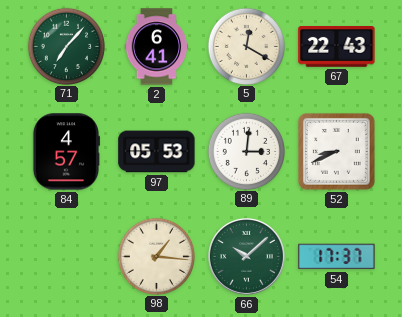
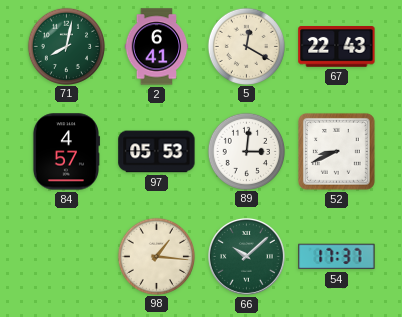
71: 7:07 -> 8:02 (66, 46)
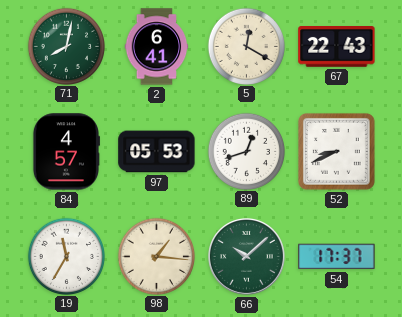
89: 3:01 -> 12:42 (246, 151)
19: none -> 11:35 (66, 256)
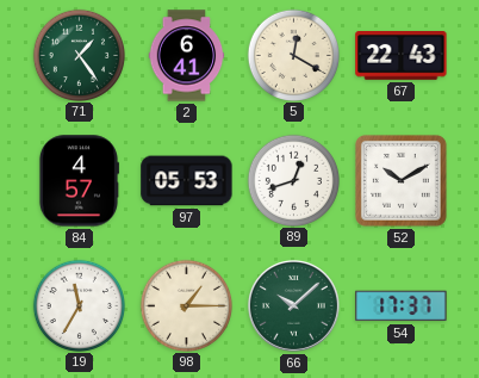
71: 8:02 -> 1:24 (79, 55)
52: 8:41 -> 10:10 (400, 180)
98: 1:16 -> 1:15 (186, 305)
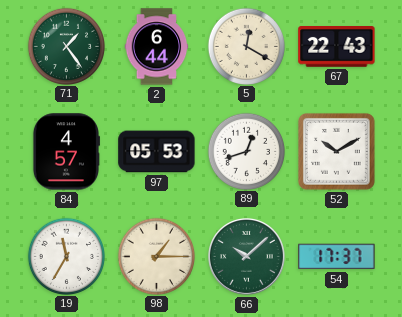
2: 6:41 -> 6:44 (157, 47)
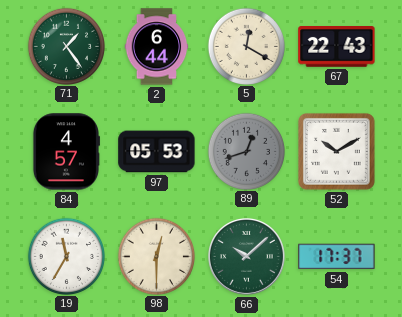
89 dial: white -> grey (246, 151)
98: 1:15 -> 12:30 (156, 256)
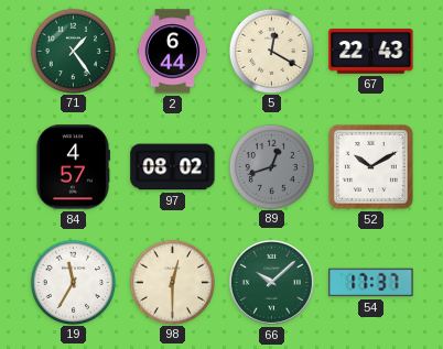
97: 05:53 -> 08:02 (173, 167)
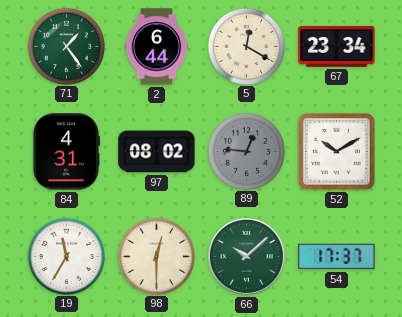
67: 22:43 -> 23:34 (337, 47)
84: 4:57 -> 4:31 (66, 152)
89: 12:42 -> 12:46 (246, 151)
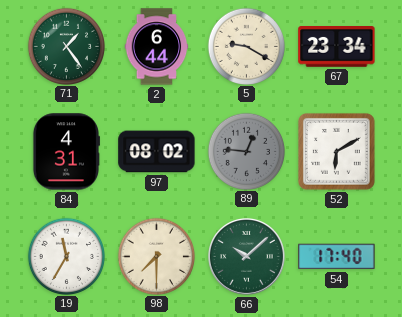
5: 12:20 -> 9:20 (246, 46)
52: 10:10 -> 6:10 (336, 151)
98: 12:30 -> 7:30 (156, 256)
54: 17:37 -> 17:40 (337, 257)
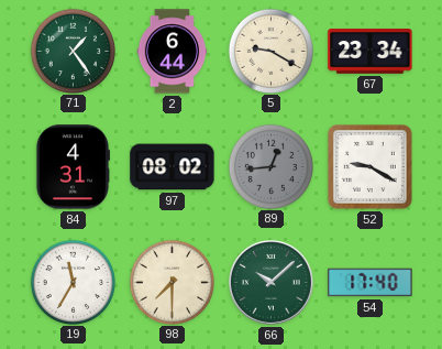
89: 12:46 -> 12:44 (270, 166)
52: 6:10 -> 9:20 (369, 166)
